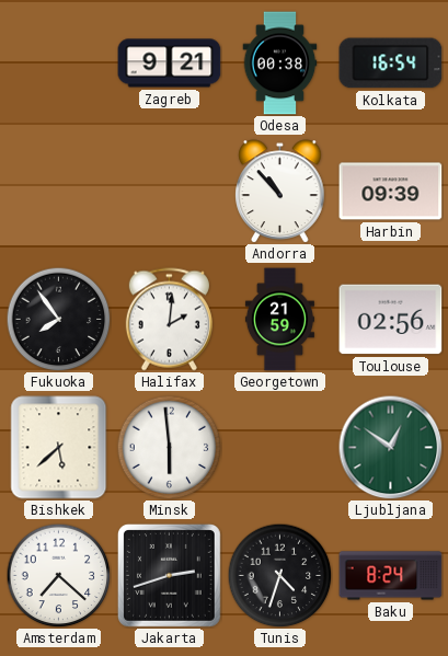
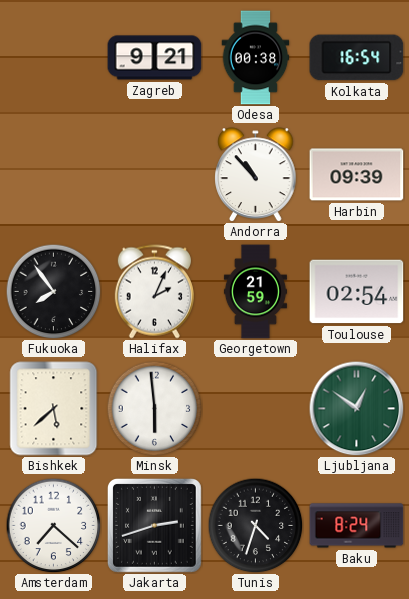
Halifax: 2:01 -> 2:04 (154, 292)
Toulouse: 02:56 -> 02:54 (357, 292)
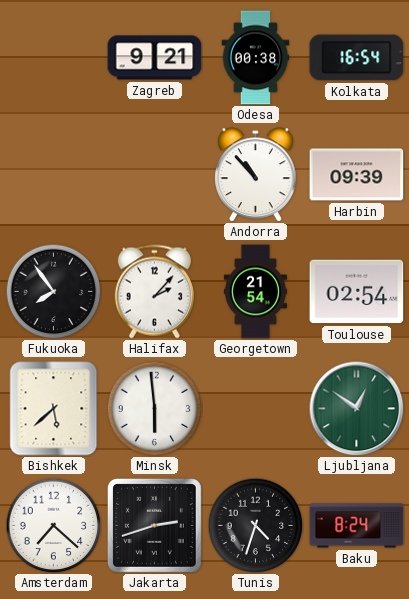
Halifax: 2:04 -> 2:07 (154, 292)
Georgetown: 21:59 -> 21:54 (255, 292)
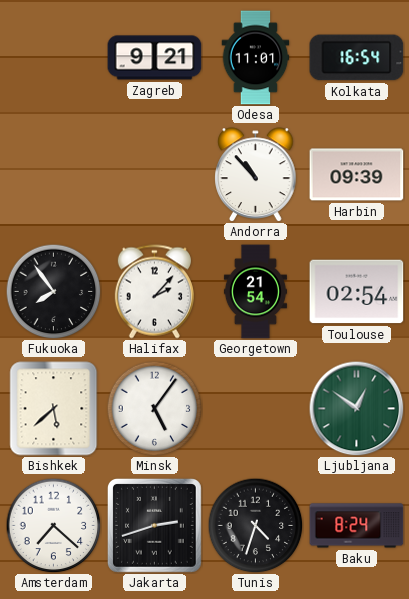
Odesa: 00:38 -> 11:01 (256, 58)
Minsk: 5:59 -> 5:06 (154, 408)
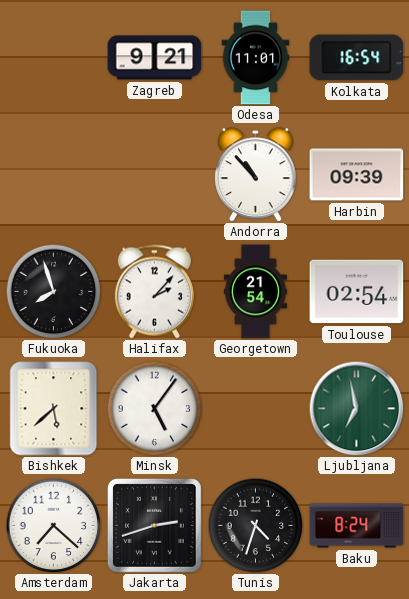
Fukuoka: 7:54 -> 7:57 (53, 291)
Ljubljana: 12:51 -> 6:58 (356, 408)
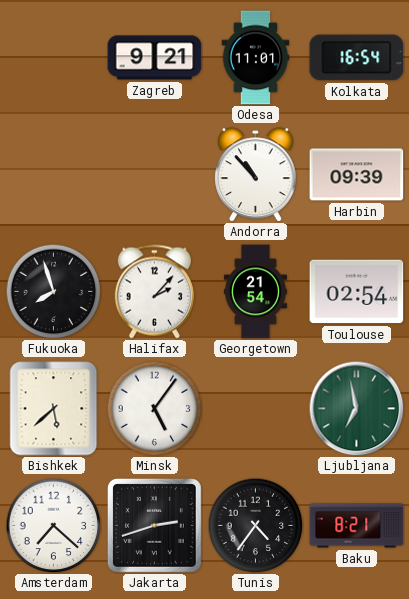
Tunis: 4:33 -> 4:36 (255, 525)
Baku: 8:24 -> 8:21 (357, 526)
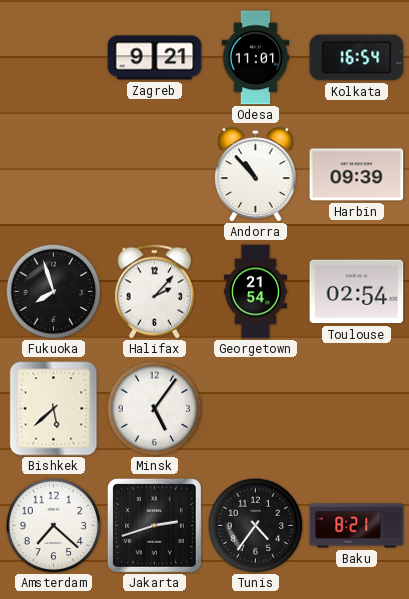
Ljubljana: 6:58 -> none (356, 408)
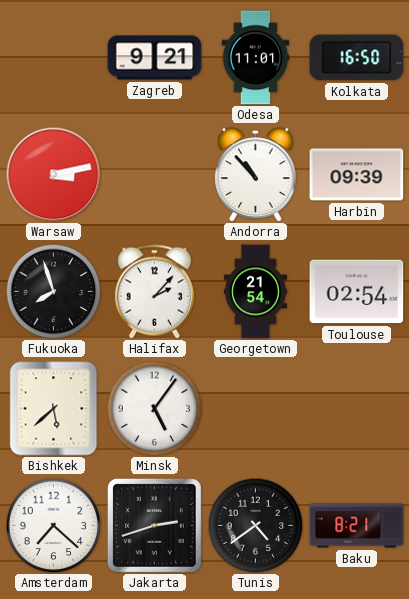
Kolkata: 16:54 -> 16:50 (357, 58)
Warsaw: none -> 3:13 (53, 174)
Tunis: 4:36 -> 4:39 (255, 525)
